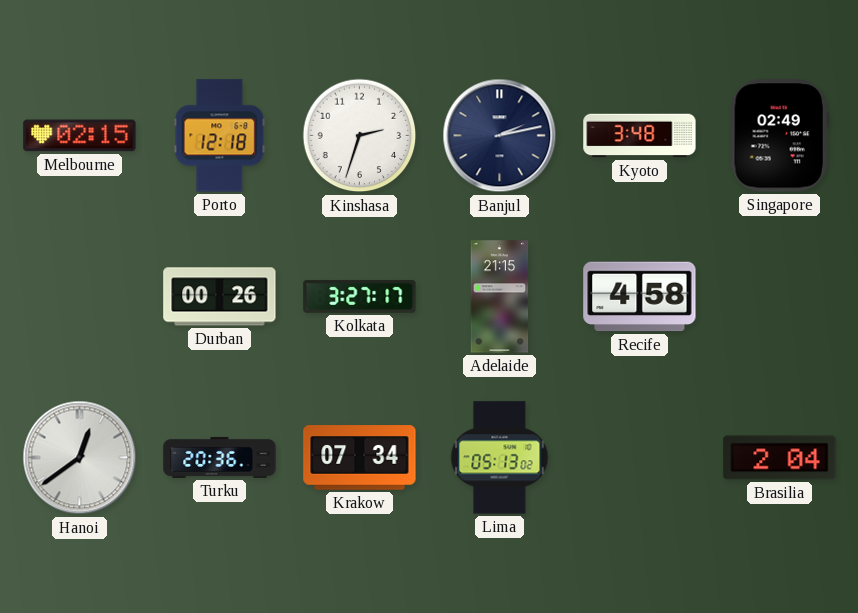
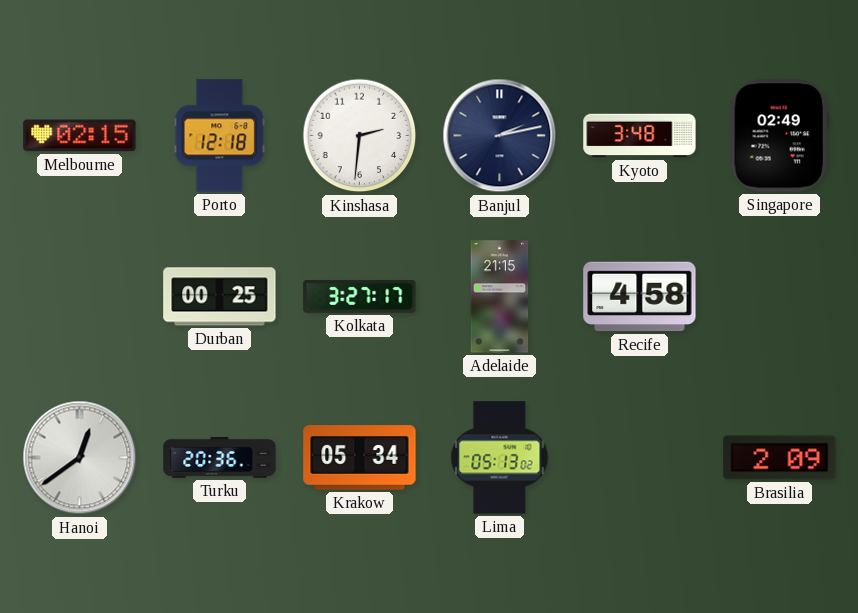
Kinshasa: 2:33 -> 2:31 (360, 136)
Durban: 00:26 -> 00:25 (220, 297)
Krakow: 07:34 -> 05:34 (360, 458)
Brasilia: 2:04 -> 2:09 (780, 458)
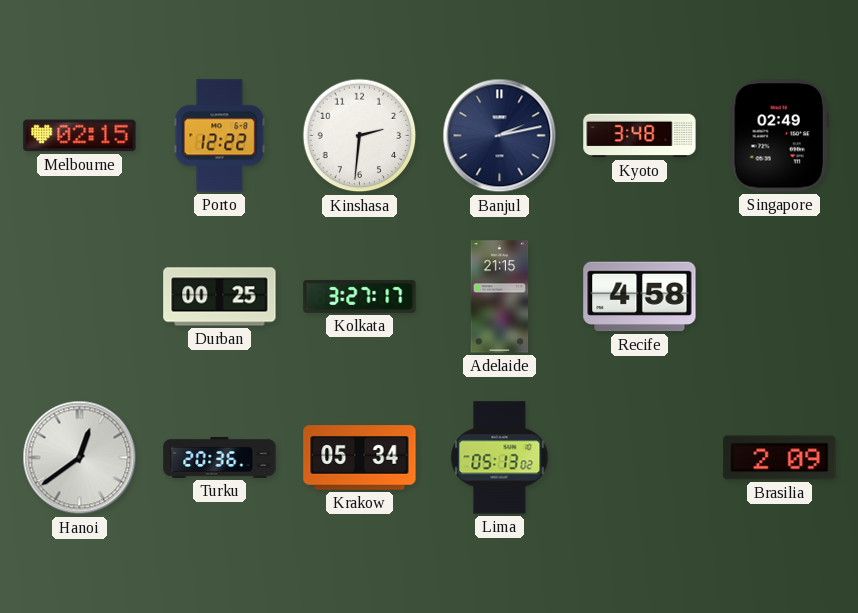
Porto: 12:18 -> 12:22 (220, 136)
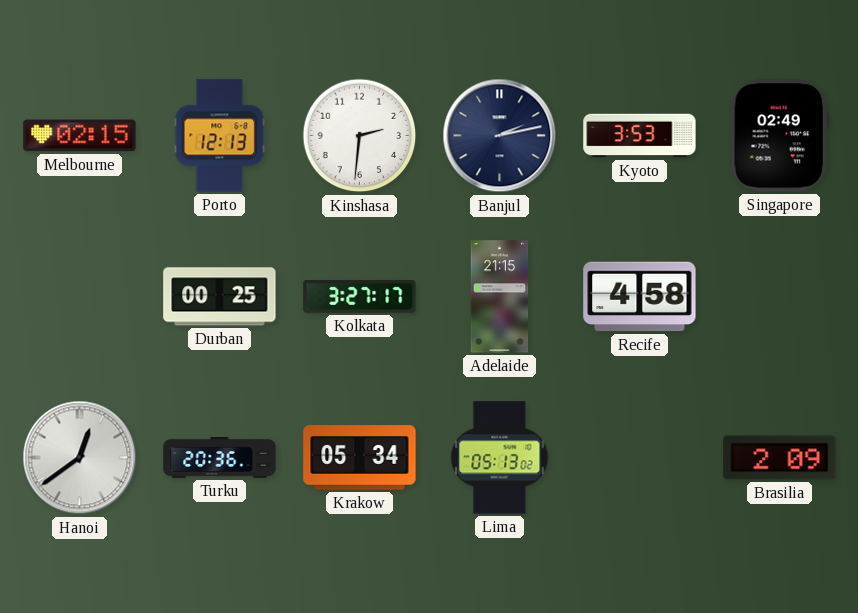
Porto: 12:22 -> 12:13 (220, 136)
Kyoto: 3:48 -> 3:53 (640, 136)
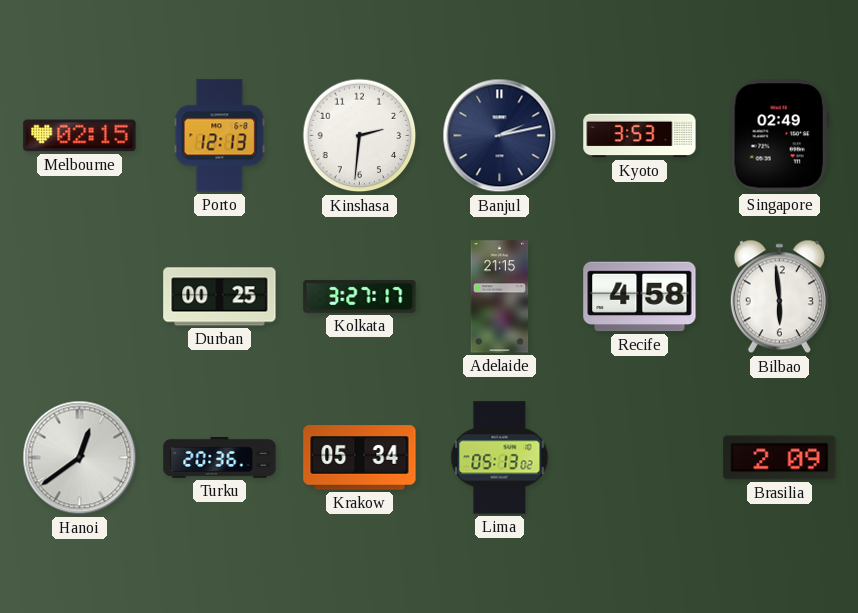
Bilbao: none -> 5:59 (779, 297)
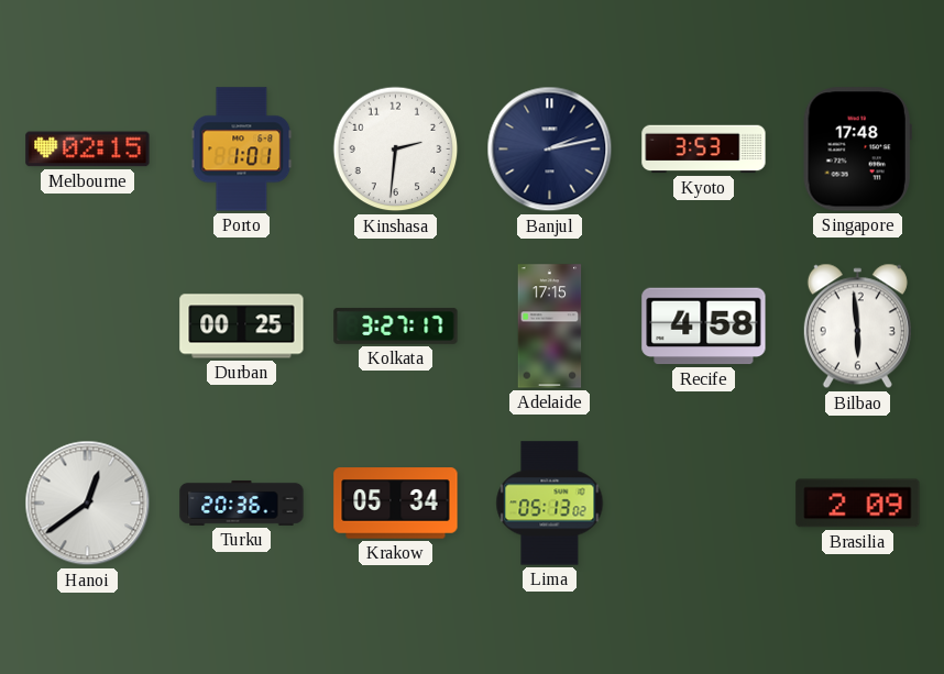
Porto: 12:13 -> 1:01 (242, 150)
Singapore: 02:49 -> 17:48 (857, 150)
Adelaide: 21:15 -> 17:15 (550, 327)
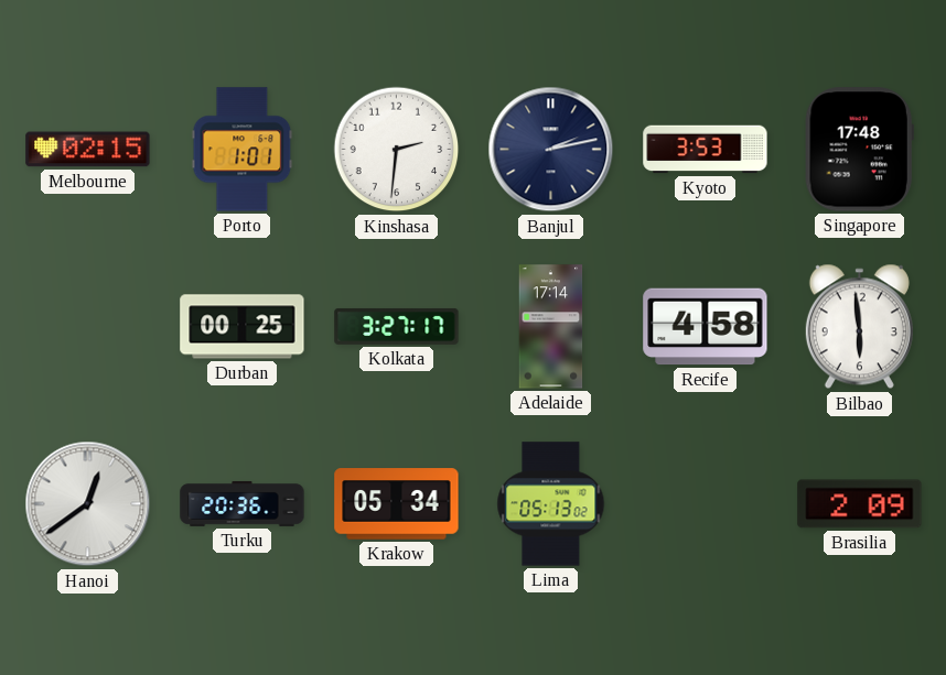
Adelaide: 17:15 -> 17:14 (551, 327)
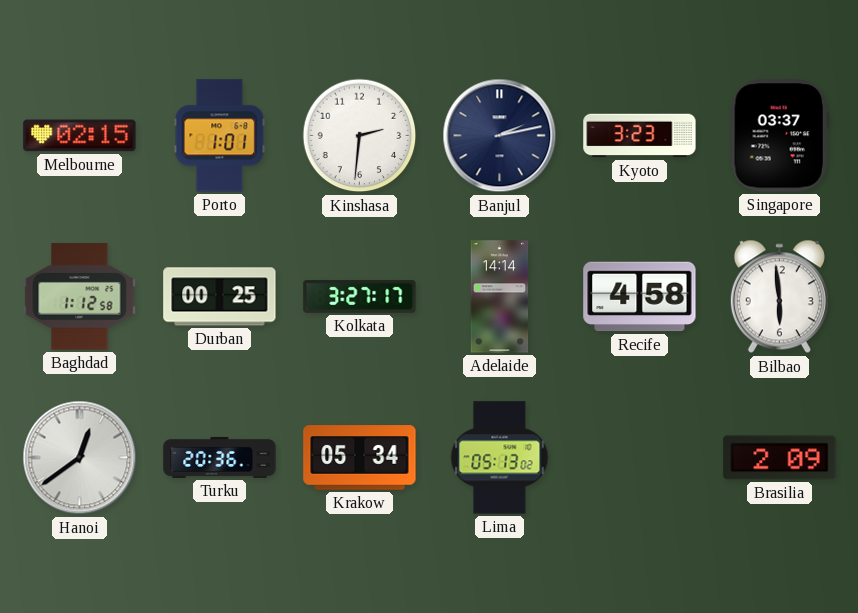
Kyoto: 3:53 -> 3:23 (640, 136)
Singapore: 17:48 -> 03:37 (779, 136)
Baghdad: none -> 1:12 (80, 297)
Adelaide: 17:14 -> 14:14 (500, 297)
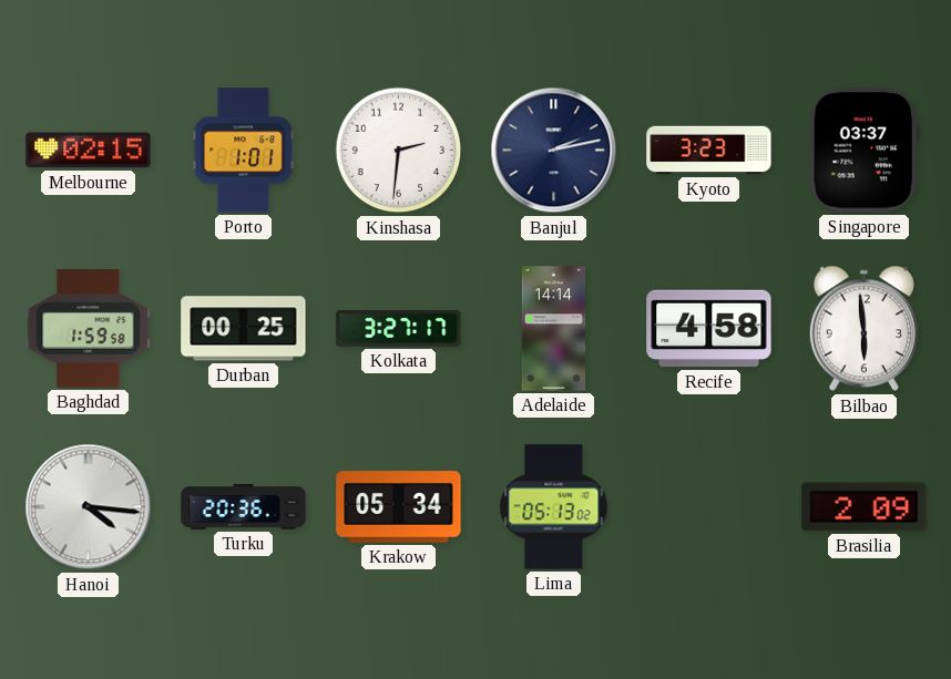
Baghdad: 1:12 -> 1:59 (89, 329)
Hanoi: 12:39 -> 4:16 (89, 507)
